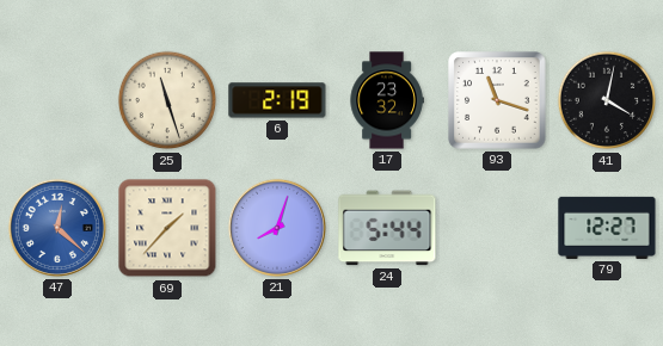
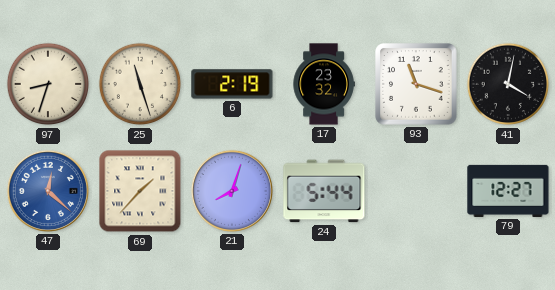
97: none -> 8:33 (48, 84)
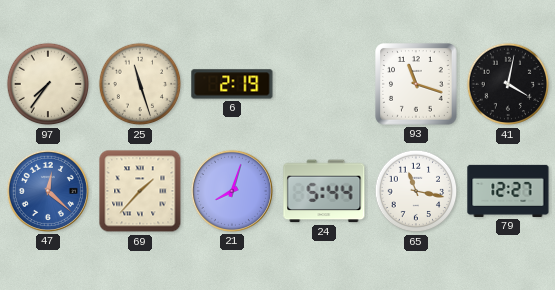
97: 8:33 -> 7:36 (48, 84)
17: 23:32 -> none (324, 84)
65: none -> 11:17 (416, 191)
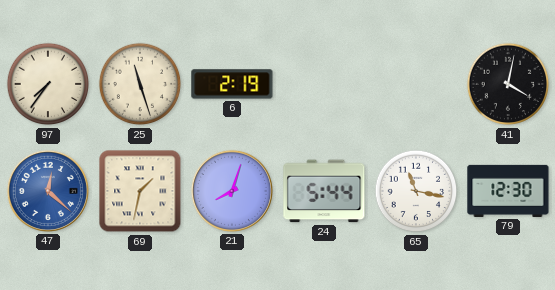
93: 11:18 -> none (416, 84)
69: 1:37 -> 1:32 (140, 191)
79: 12:27 -> 12:30 (508, 191)
